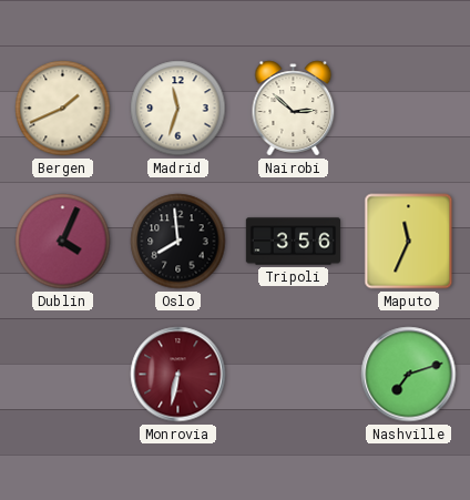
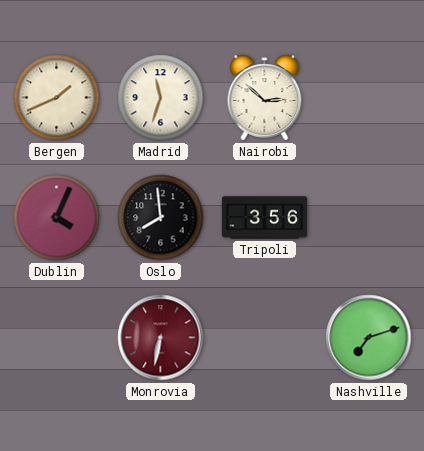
Maputo: 11:34 -> none (409, 242)
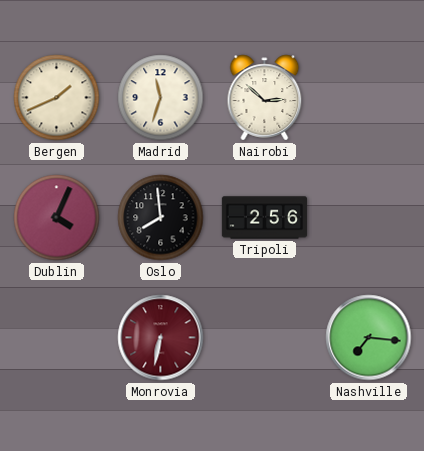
Tripoli: 3:56 -> 2:56 (265, 218)
Nashville: 7:12 -> 7:16 (369, 338)
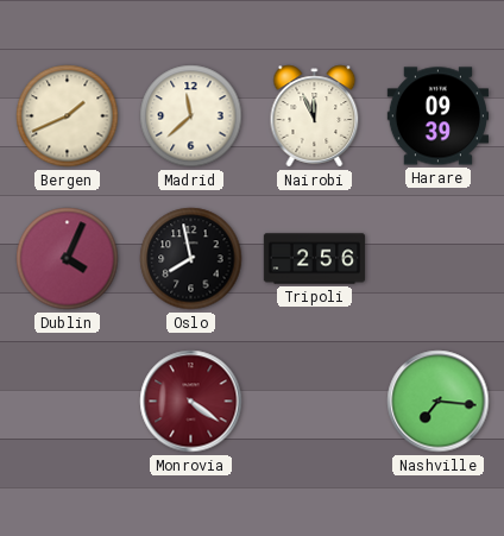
Madrid: 11:33 -> 11:38 (191, 116)
Nairobi: 2:52 -> 11:56 (315, 116)
Harare: none -> 09:39 (437, 116)
Oslo: 7:59 -> 7:58 (191, 259)
Monrovia: 6:32 -> 4:21 (191, 402)
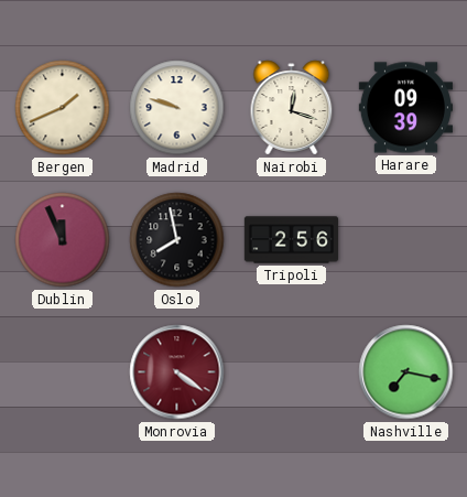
Madrid: 11:38 -> 9:48 (177, 108)
Nairobi: 11:56 -> 12:18 (292, 108)
Dublin: 4:04 -> 11:56 (63, 240)
Nashville: 7:16 -> 7:17 (406, 372)
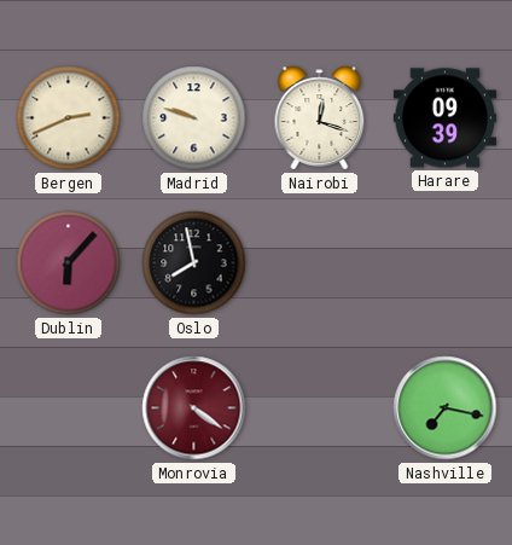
Bergen: 1:41 -> 2:41 (69, 118)
Dublin: 11:56 -> 6:07 (69, 263)
Tripoli: 2:56 -> none (292, 240)
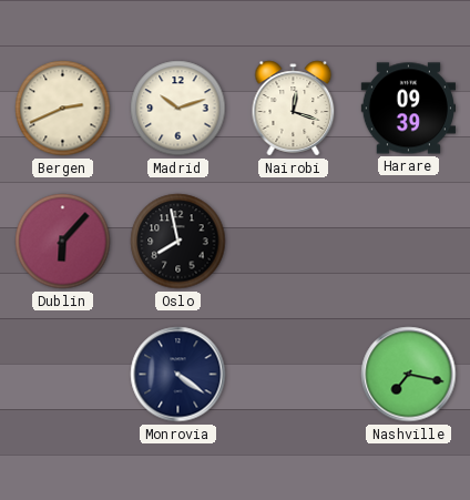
Madrid: 9:48 -> 10:12 (178, 109)
Monrovia dial: burgundy -> navy (178, 375)
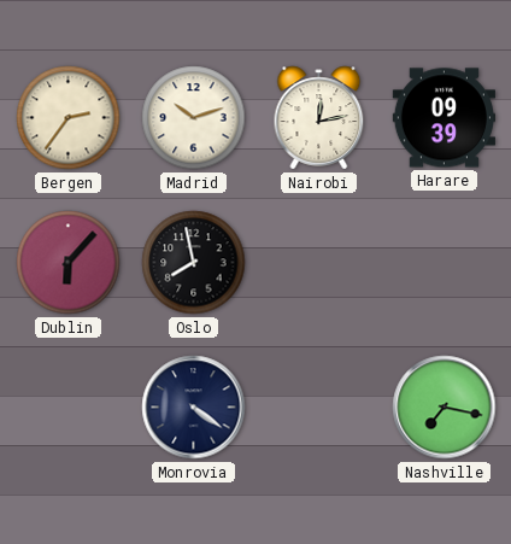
Bergen: 2:41 -> 2:36 (69, 118)
Nairobi: 12:18 -> 12:13 (319, 118)
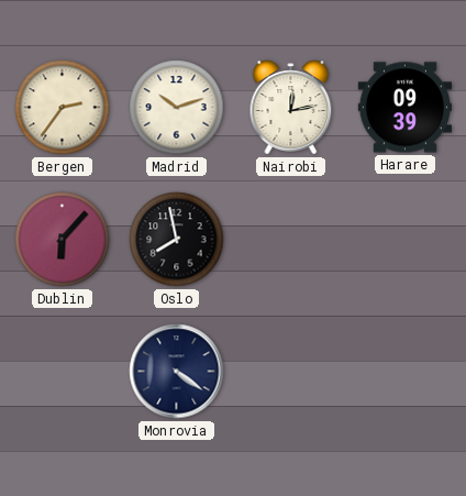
Nashville: 7:17 -> none (445, 408)
